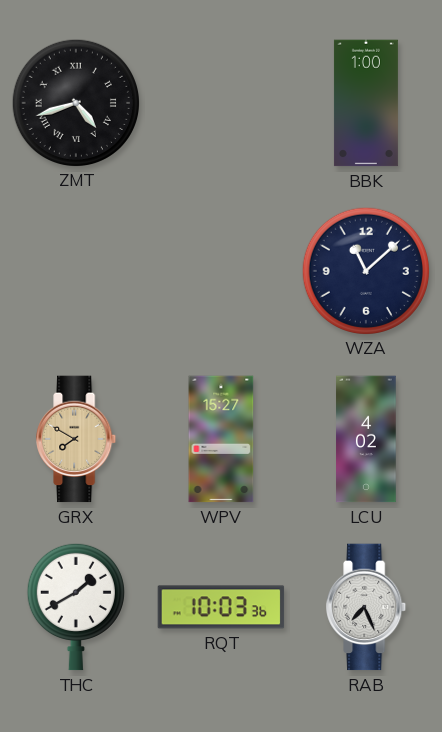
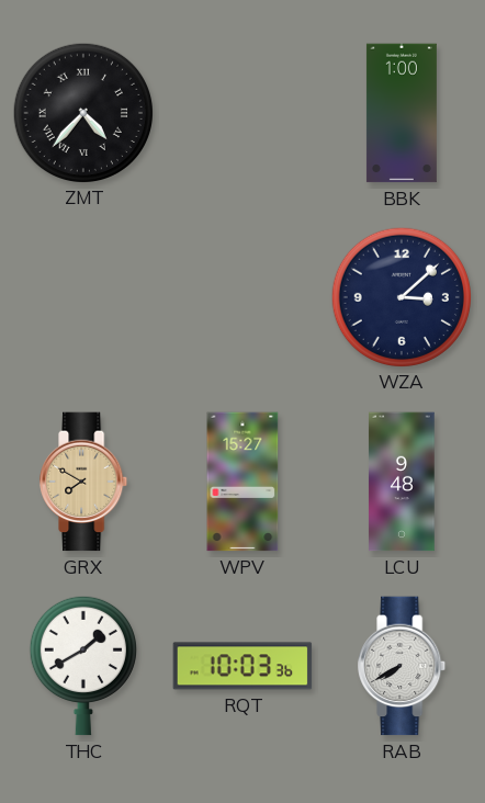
ZMT: 4:42 -> 4:37 (82, 112)
WZA: 11:08 -> 3:08 (401, 296)
LCU: 4:02 -> 9:48 (402, 482)
RAB: 7:26 -> 7:40 (403, 666)
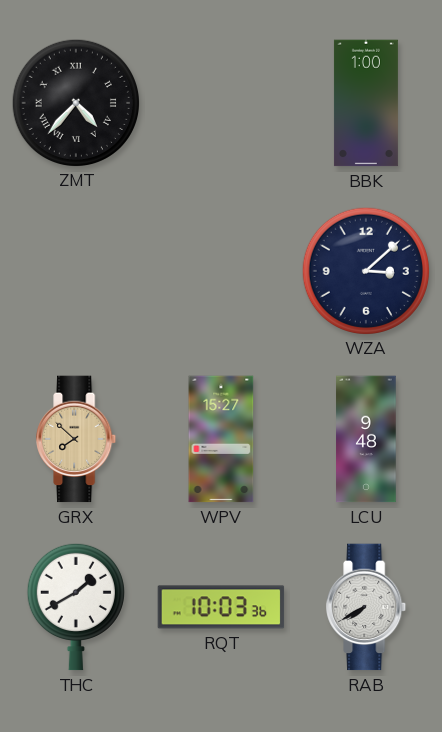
GRX: 7:50 -> 7:52 (77, 439)
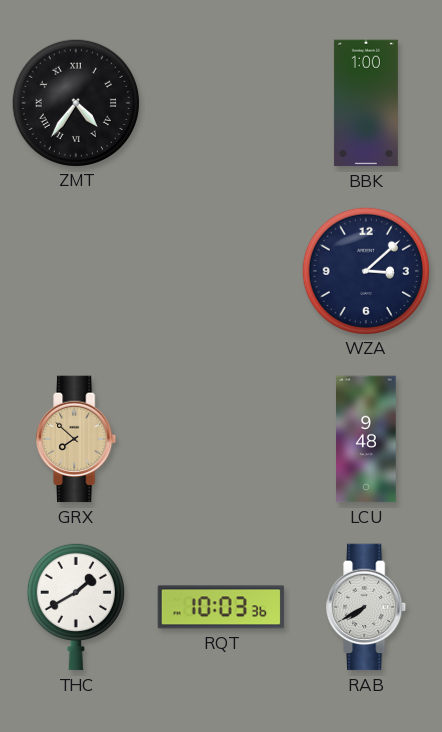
ZMT: 4:37 -> 4:36 (75, 102)
WPV: 15:27 -> none (221, 439)
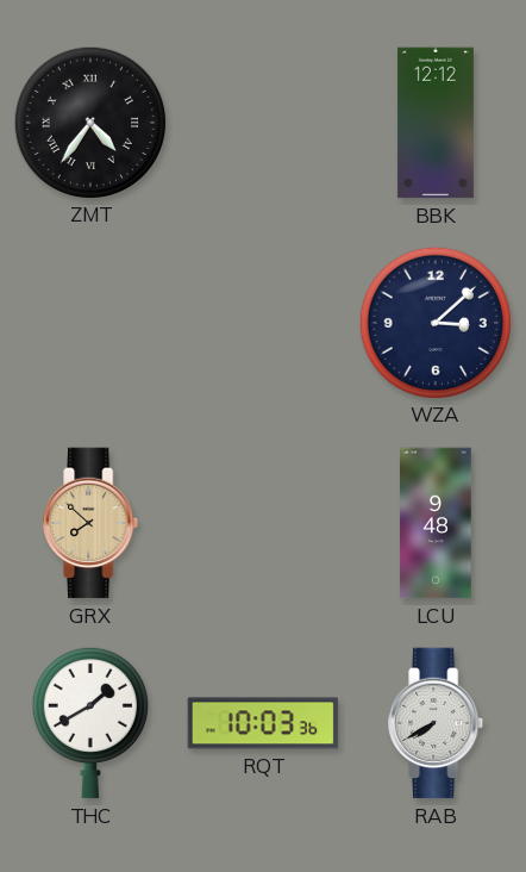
BBK: 1:00 -> 12:12 (436, 123)
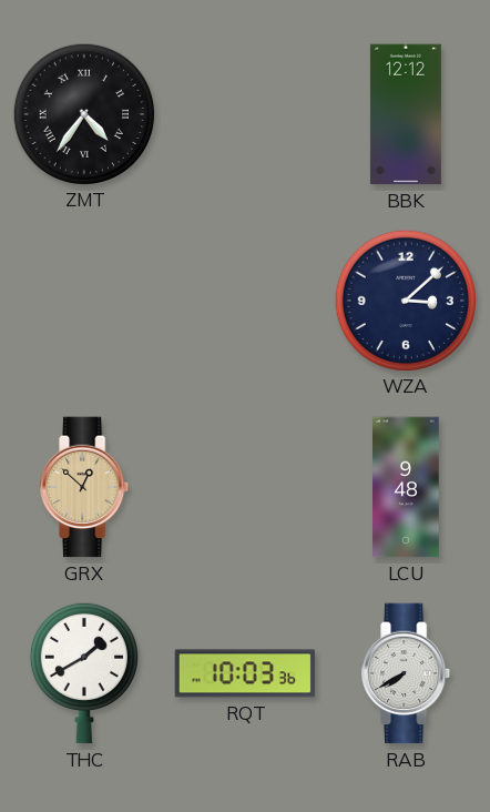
GRX: 7:52 -> 12:52 (85, 487)
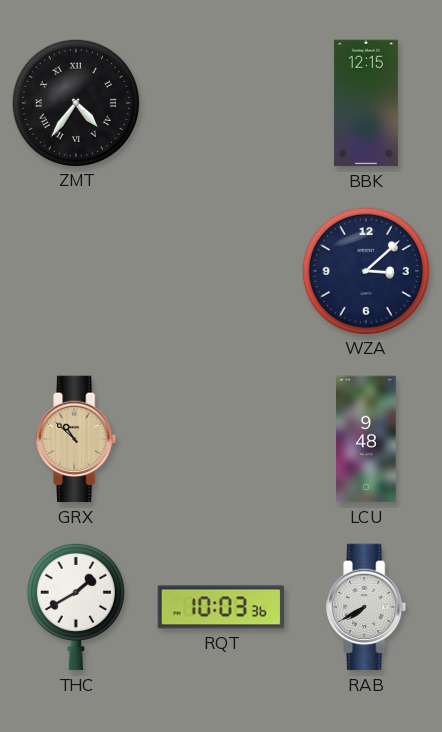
BBK: 12:12 -> 12:15 (366, 103)
GRX: 12:52 -> 10:52 (77, 439)
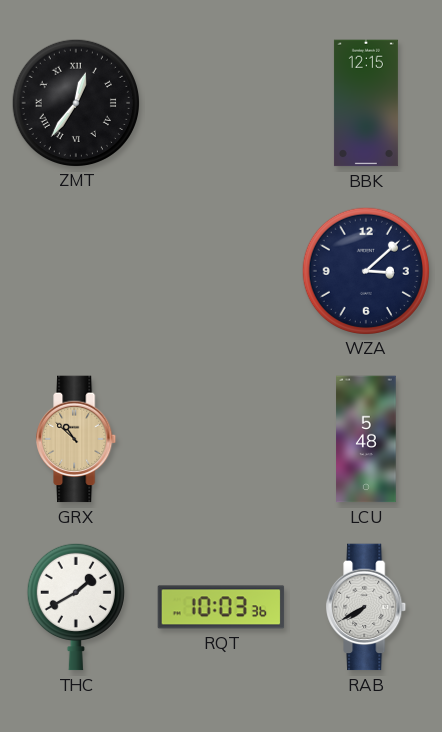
ZMT: 4:36 -> 12:36 (75, 102)
LCU: 9:48 -> 5:48 (366, 439)
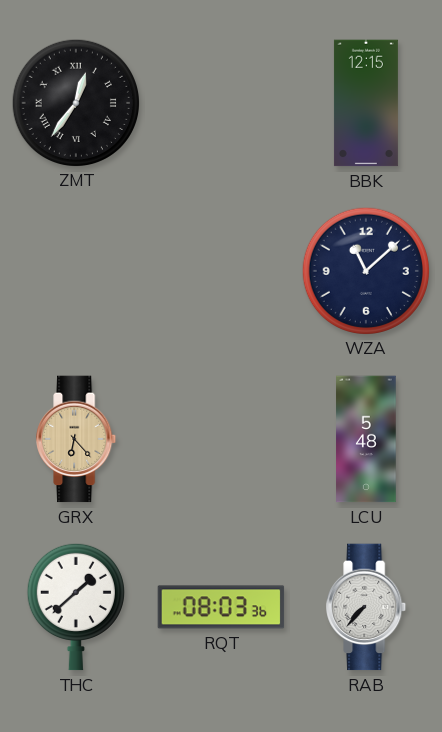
WZA: 3:08 -> 11:08 (365, 270)
GRX: 10:52 -> 6:23 (77, 439)
THC: 1:40 -> 1:38 (76, 607)
RQT: 10:03 -> 08:03 (221, 607)
RAB: 7:40 -> 7:37 (367, 607)
